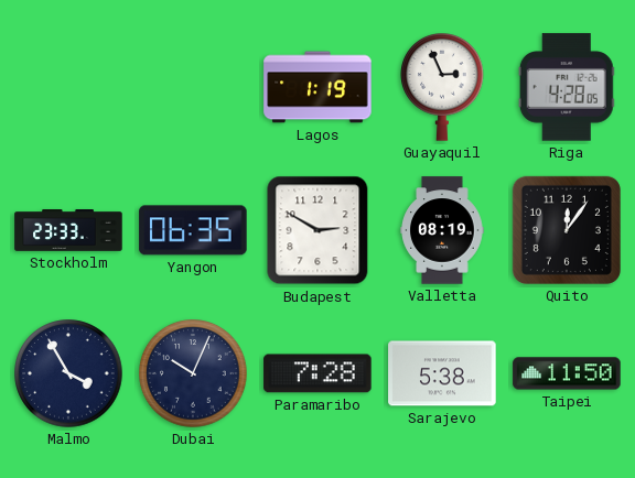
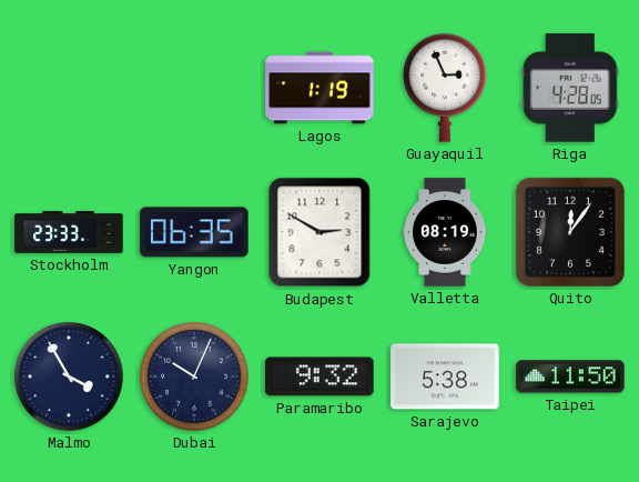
Paramaribo: 7:28 -> 9:32 (319, 376)
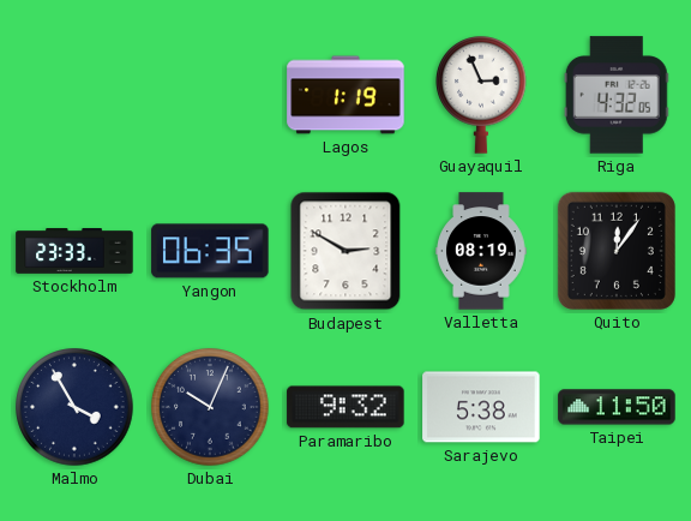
Riga: 4:28 -> 4:32 (617, 95)
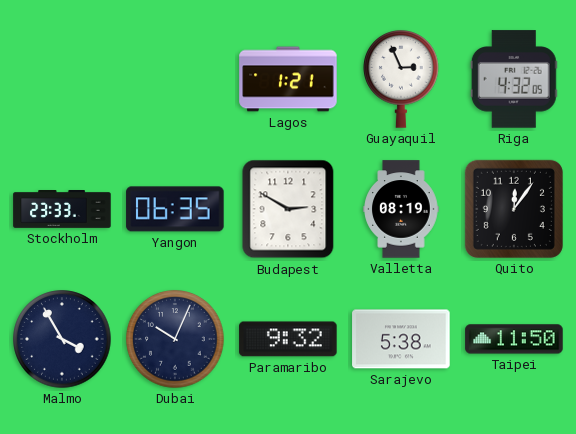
Lagos: 1:19 -> 1:21 (288, 79)
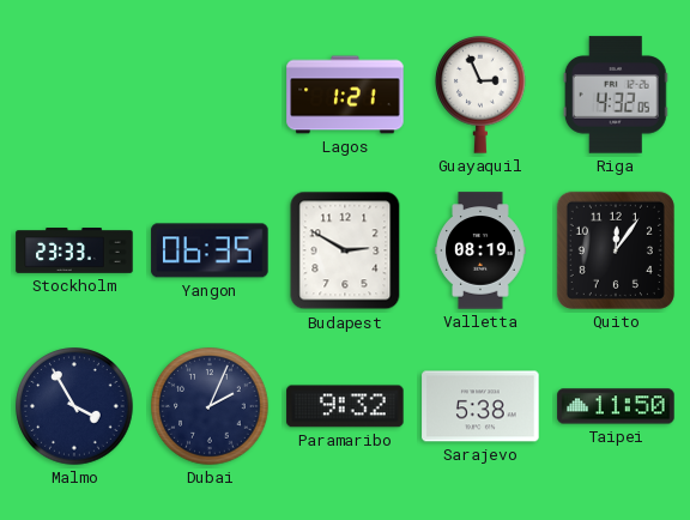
Dubai: 10:04 -> 2:04 (210, 406)
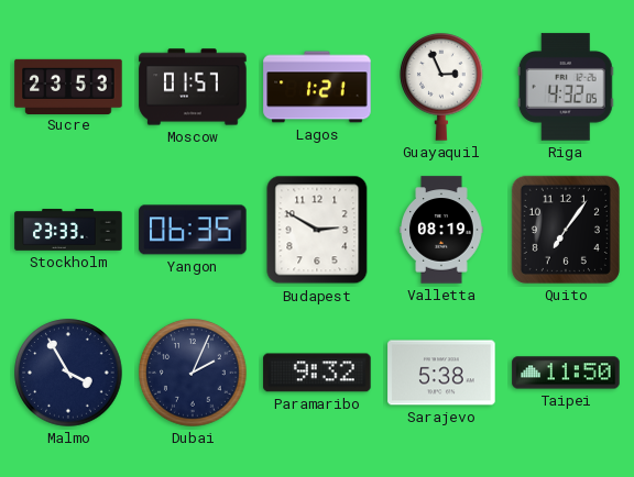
Sucre: none -> 23:53 (68, 86)
Moscow: none -> 01:57 (193, 87)
Quito: 12:06 -> 7:06 (566, 230)
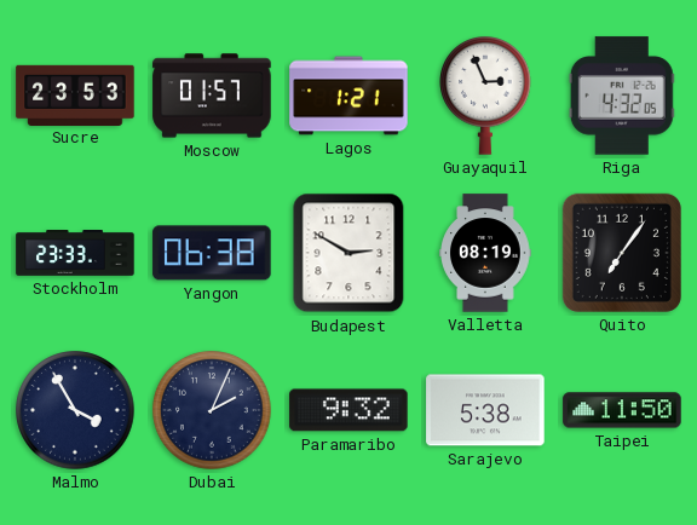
Yangon: 06:35 -> 06:38 (212, 253)
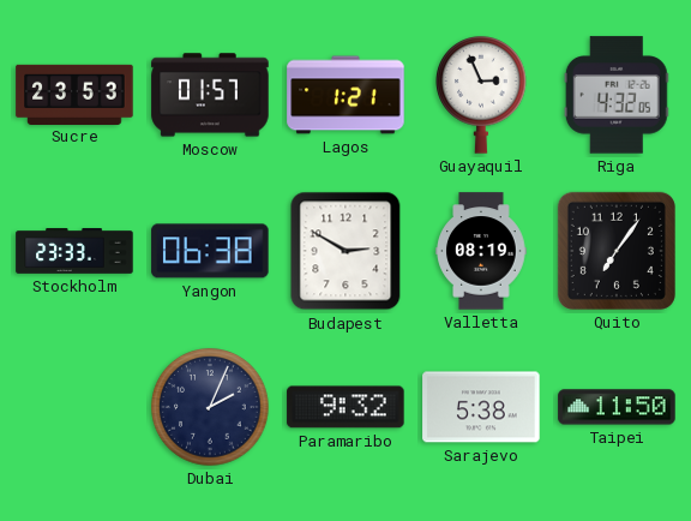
Malmo: 3:55 -> none (75, 410)
